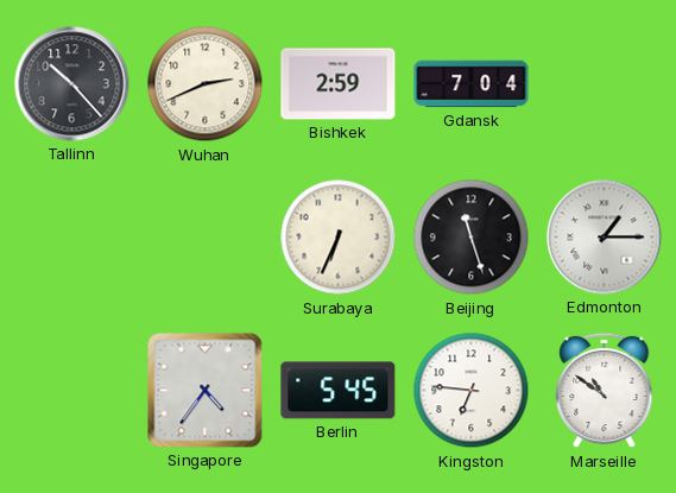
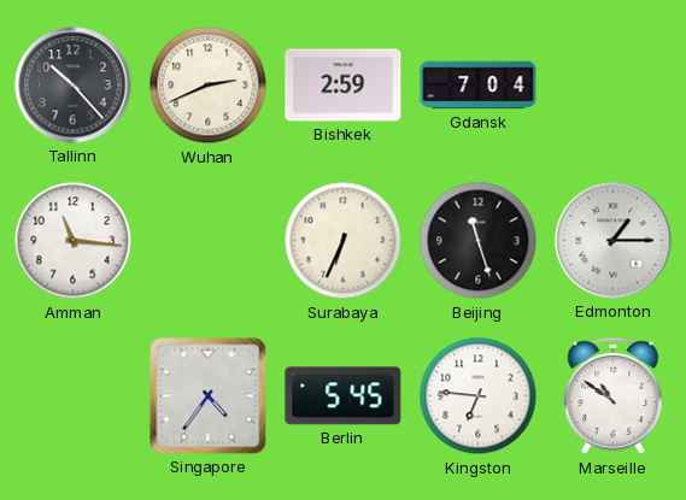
Amman: none -> 11:16 (74, 241)
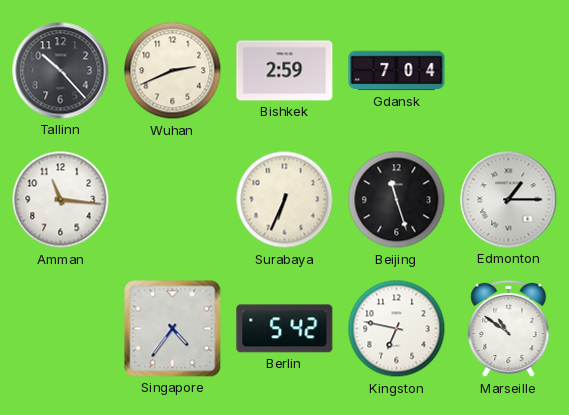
Berlin: 5:45 -> 5:42 (285, 329)
Kingston: 6:46 -> 6:47 (397, 329)
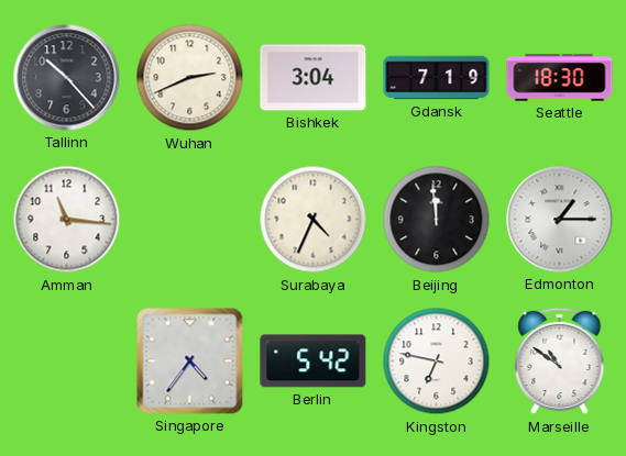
Bishkek: 2:59 -> 3:04 (314, 78)
Gdansk: 7:04 -> 7:19 (437, 78)
Seattle: none -> 18:30 (560, 78)
Surabaya: 6:34 -> 4:34 (314, 220)
Beijing: 11:27 -> 11:59 (437, 220)
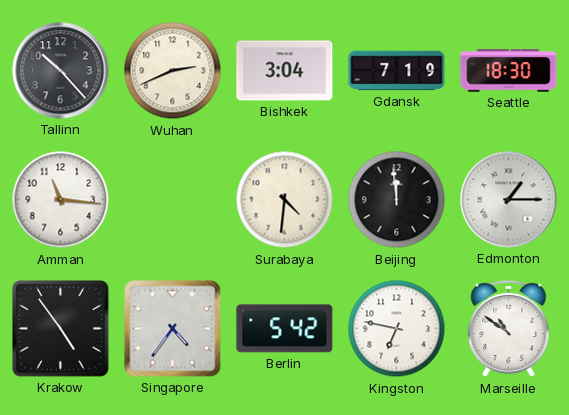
Surabaya: 4:34 -> 4:31 (285, 200)
Krakow: none -> 4:54 (61, 329)
